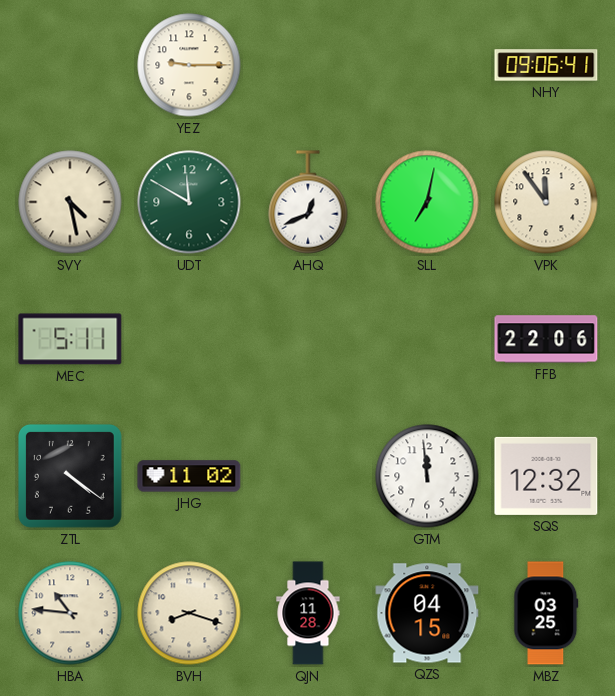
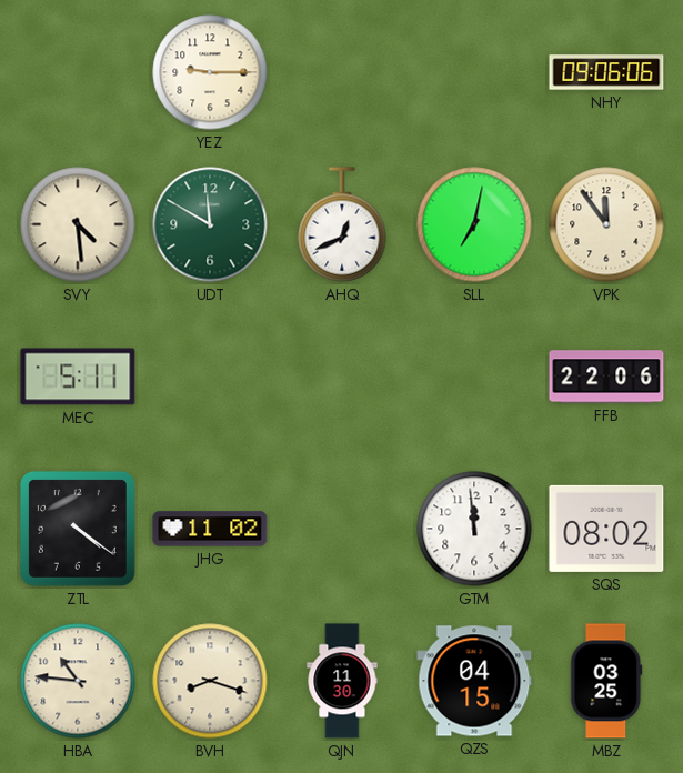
NHY: 09:06:41 -> 09:06:06 (606, 72)
SVY: 4:28 -> 4:29 (78, 224)
SQS: 12:32 -> 08:02 (606, 529)
QJN: 11:28 -> 11:30 (342, 681)
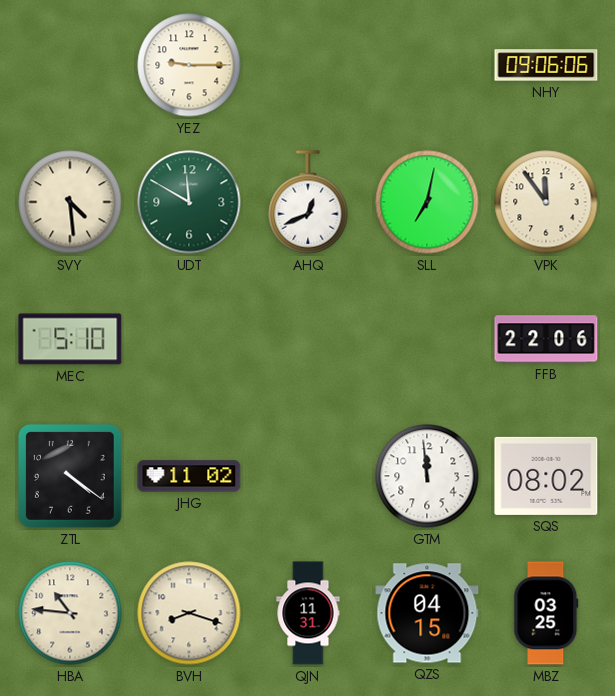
MEC: 5:11 -> 5:10 (70, 339)
QJN: 11:30 -> 11:31 (308, 613)
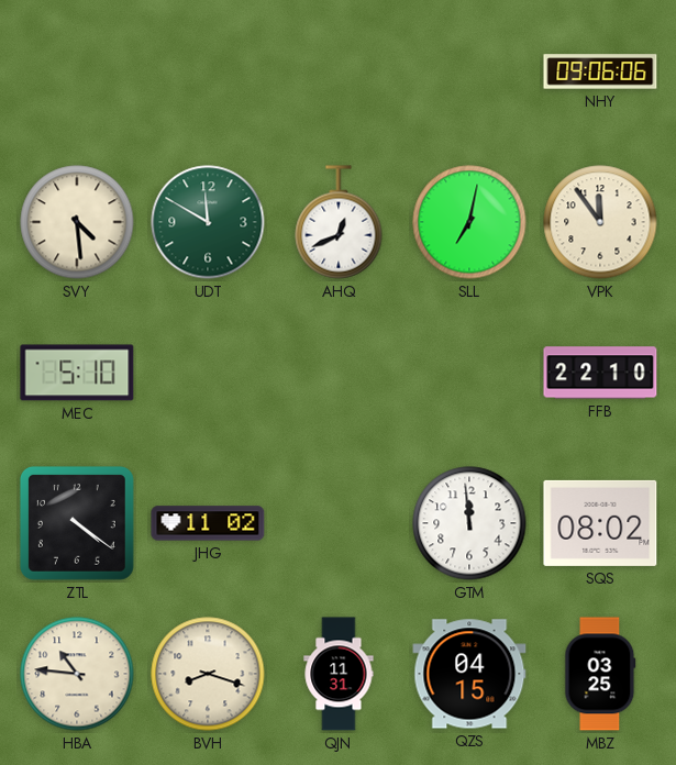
YEZ: 9:15 -> none (189, 65)
FFB: 22:06 -> 22:10 (600, 373)
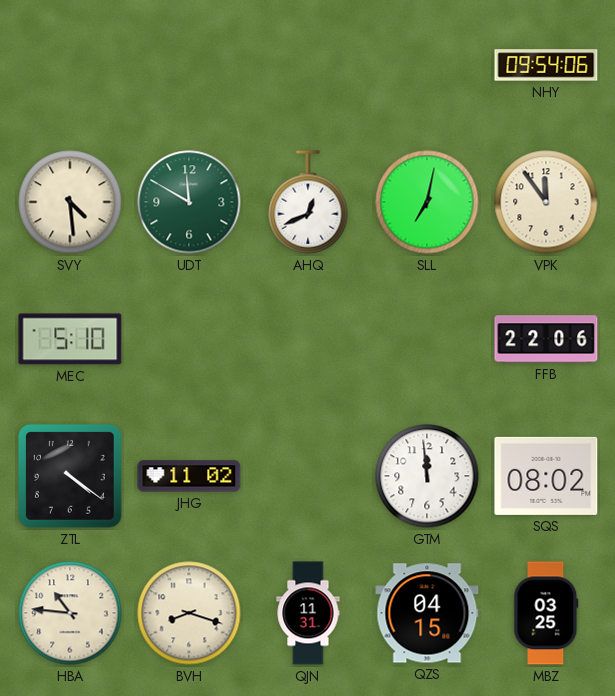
NHY: 09:06 -> 09:54 (546, 65)
FFB: 22:10 -> 22:06 (546, 339)
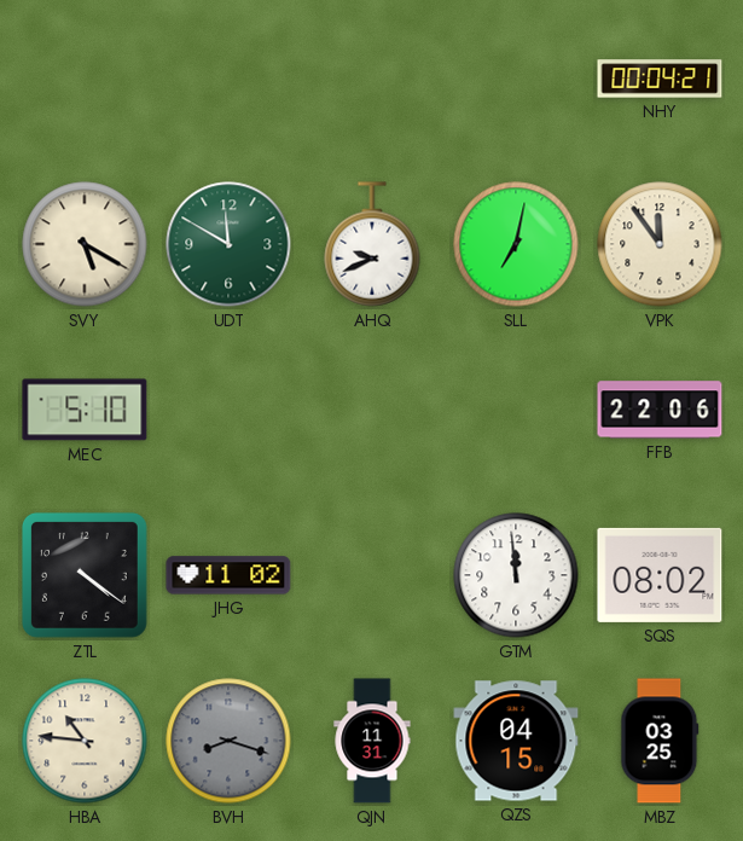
NHY: 09:54 -> 00:04 (660, 79)
SVY: 4:29 -> 5:20 (85, 244)
AHQ: 12:41 -> 9:41 (372, 244)
BVH dial: cream -> grey (228, 741)
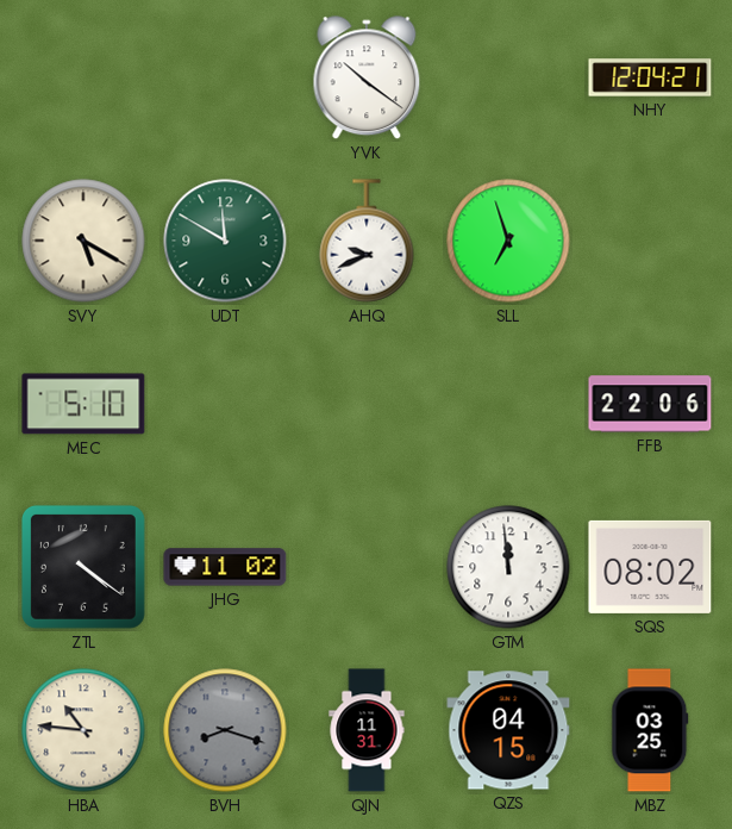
YVK: none -> 10:21 (367, 79)
NHY: 00:04 -> 12:04 (650, 77)
SLL: 7:02 -> 6:57 (508, 241)
VPK: 11:54 -> none (660, 244)
